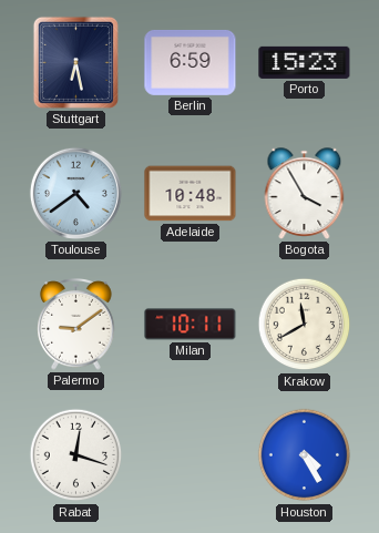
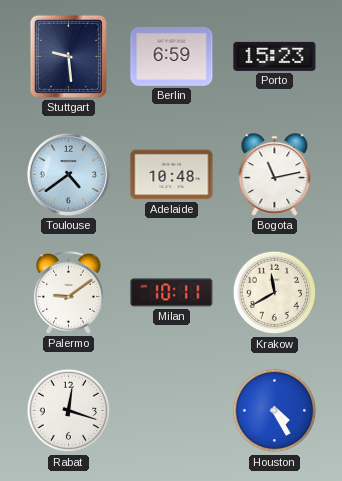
Stuttgart: 6:28 -> 9:29 (68, 56)
Bogota: 3:55 -> 11:13 (275, 175)
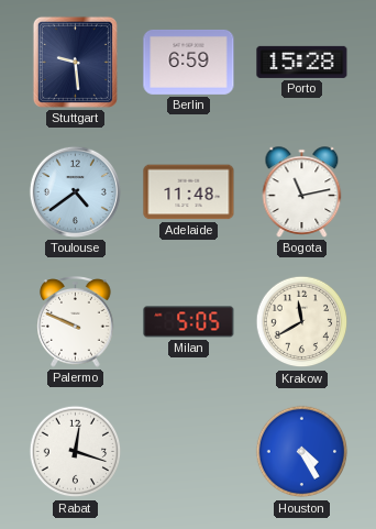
Porto: 15:23 -> 15:28 (302, 62)
Adelaide: 10:48 -> 11:48 (189, 192)
Palermo: 9:09 -> 9:49 (76, 322)
Milan: 10:11 -> 5:05 (189, 322)
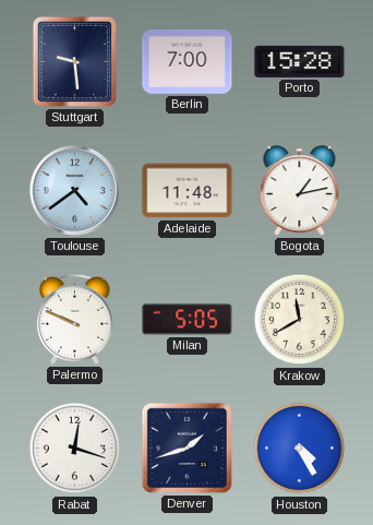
Berlin: 6:59 -> 7:00 (188, 61)
Bogota: 11:13 -> 1:13 (300, 191)
Denver: none -> 1:42 (186, 448)
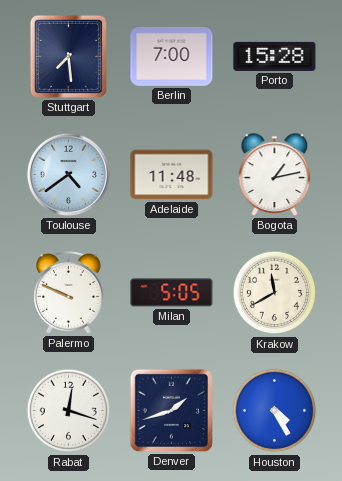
Stuttgart: 9:29 -> 7:29 (68, 56)
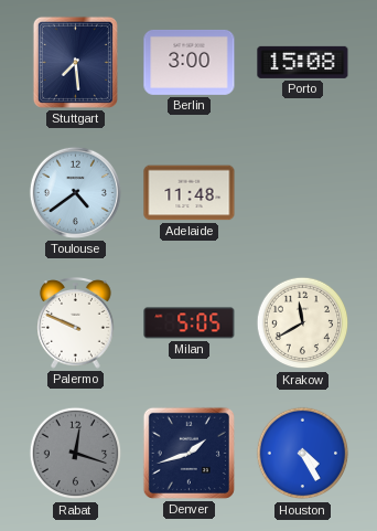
Berlin: 7:00 -> 3:00 (190, 62)
Porto: 15:28 -> 15:08 (303, 62)
Bogota: 1:13 -> none (275, 175)
Rabat dial: white -> grey (76, 454)
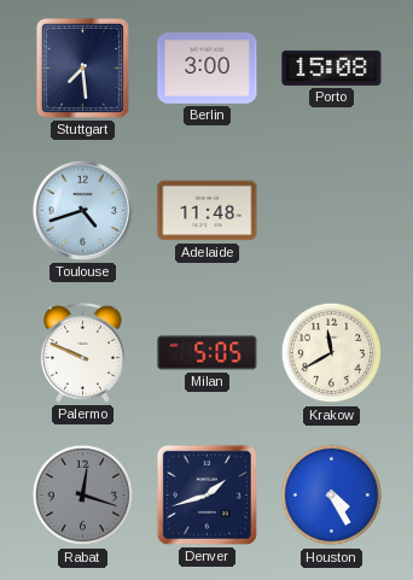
Toulouse: 4:39 -> 4:42 (82, 210)
